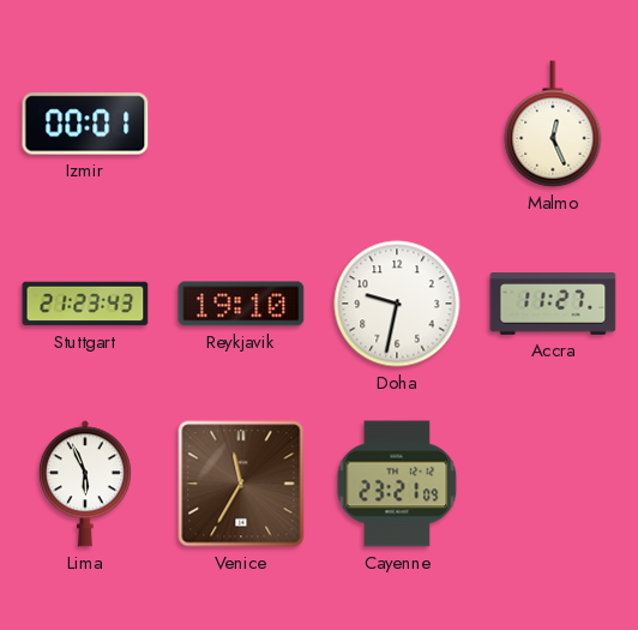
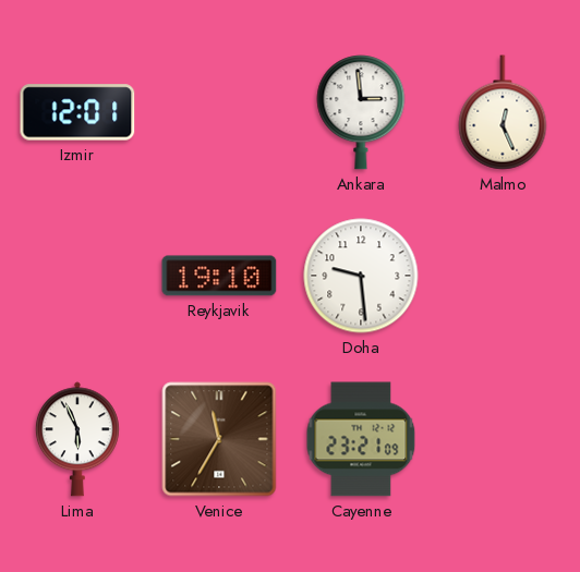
Izmir: 00:01 -> 12:01 (77, 112)
Ankara: none -> 2:59 (361, 112)
Stuttgart: 21:23 -> none (85, 304)
Doha: 9:32 -> 9:29 (361, 276)
Accra: 11:27 -> none (553, 304)
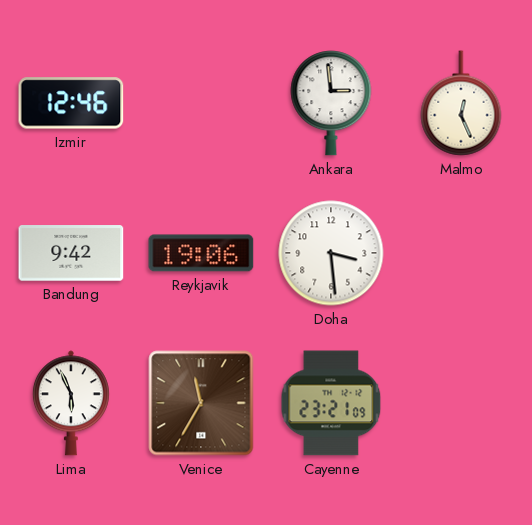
Izmir: 12:01 -> 12:46 (71, 103)
Bandung: none -> 9:42 (71, 253)
Reykjavik: 19:10 -> 19:06 (201, 253)
Doha: 9:29 -> 3:29 (331, 253)
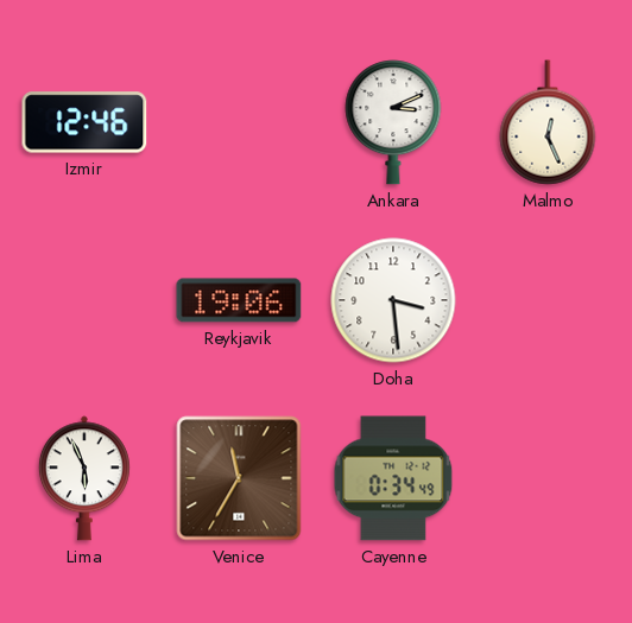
Ankara: 2:59 -> 3:11 (393, 122)
Bandung: 9:42 -> none (71, 253)
Cayenne: 23:21 -> 0:34 (393, 478)
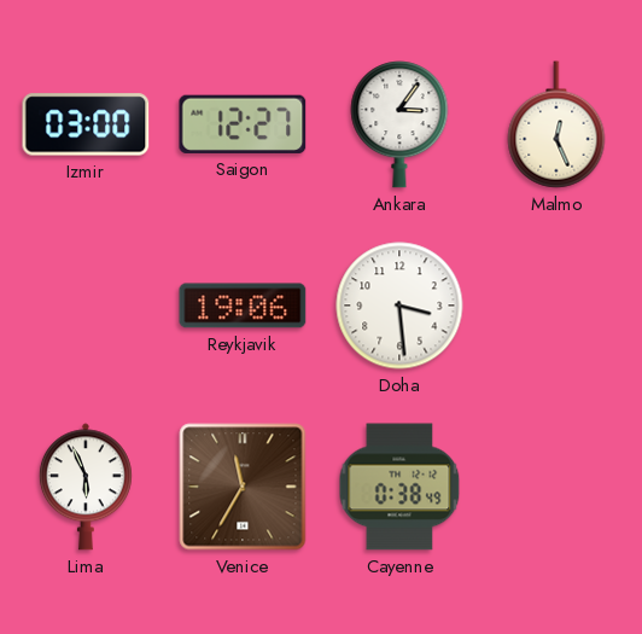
Izmir: 12:46 -> 03:00 (86, 124)
Saigon: none -> 12:27 (243, 124)
Ankara: 3:11 -> 3:06 (399, 124)
Cayenne: 0:34 -> 0:38 (399, 487)
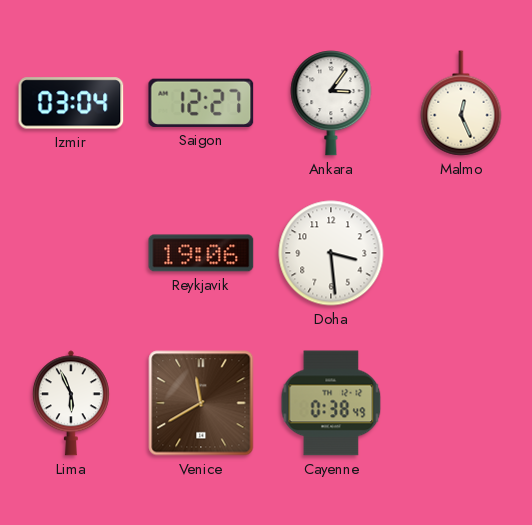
Izmir: 03:00 -> 03:04 (71, 103)
Venice: 11:35 -> 11:40 (201, 403)
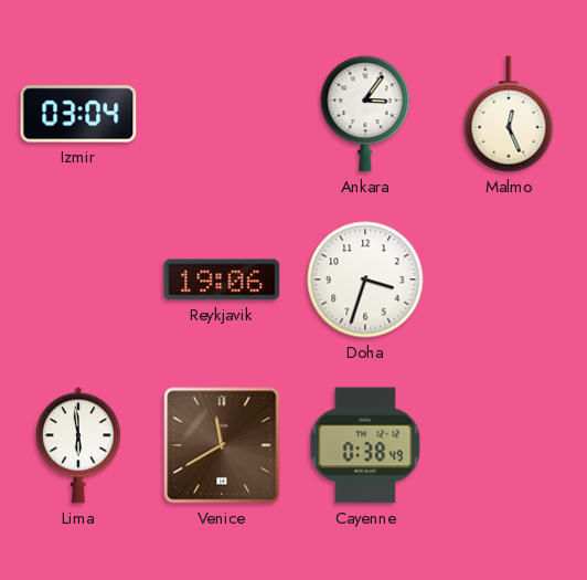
Saigon: 12:27 -> none (201, 103)
Doha: 3:29 -> 3:33 (365, 280)
Lima: 5:56 -> 5:59 (78, 445)
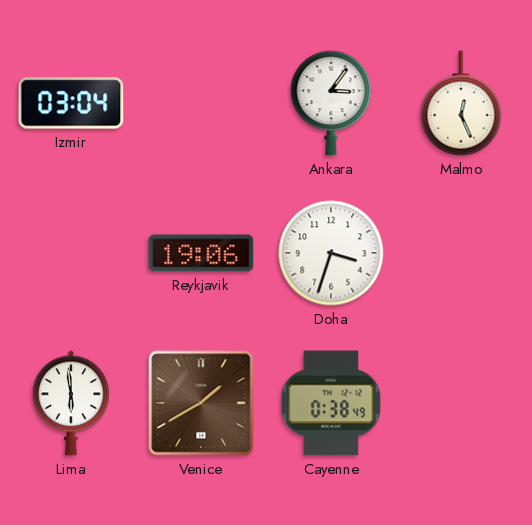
Venice: 11:40 -> 1:40 (201, 403)
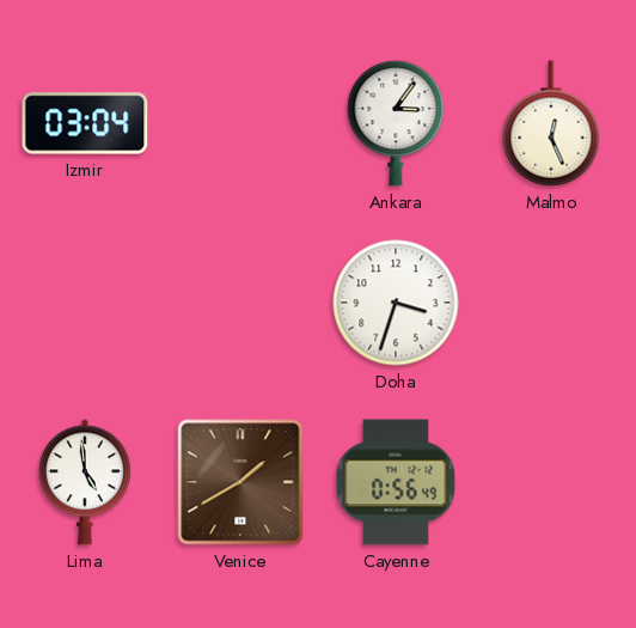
Reykjavik: 19:06 -> none (201, 253)
Lima: 5:59 -> 4:59 (85, 482)
Cayenne: 0:38 -> 0:56 (396, 482)
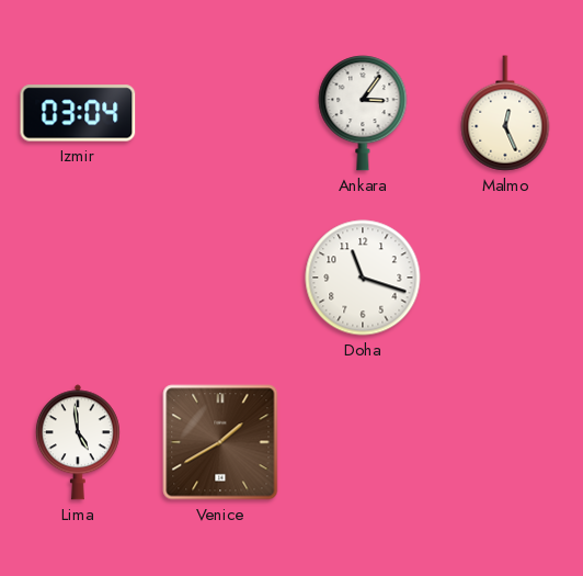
Doha: 3:33 -> 11:18 (363, 278)
Cayenne: 0:56 -> none (396, 482)
